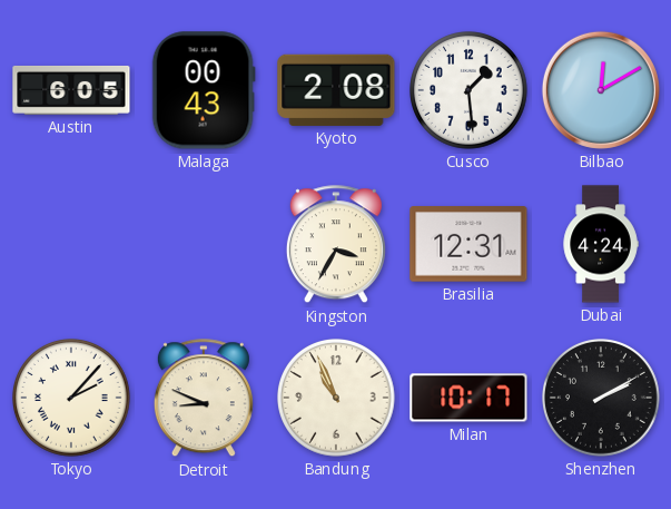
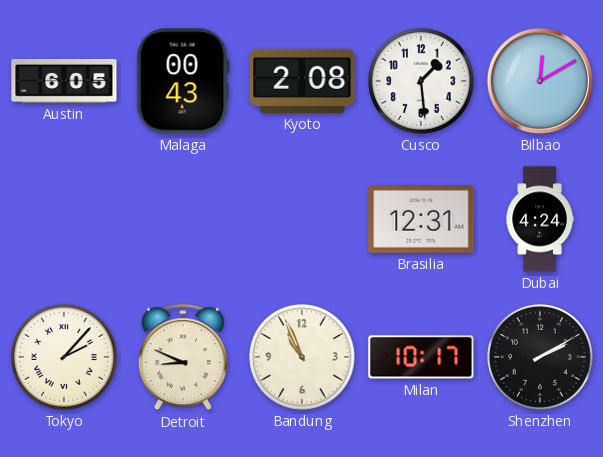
Kingston: 3:35 -> none (336, 245)
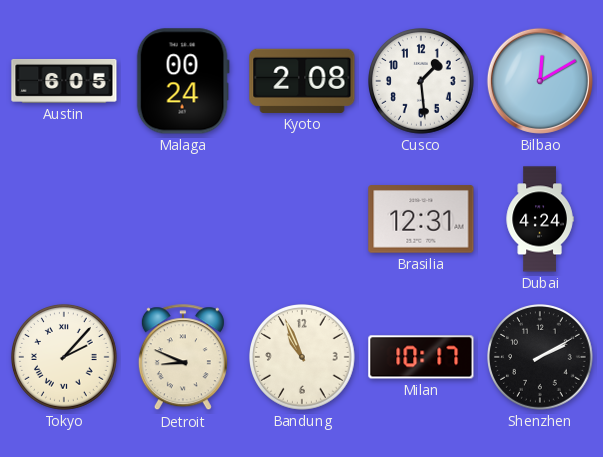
Malaga: 00:43 -> 00:24 (183, 81)
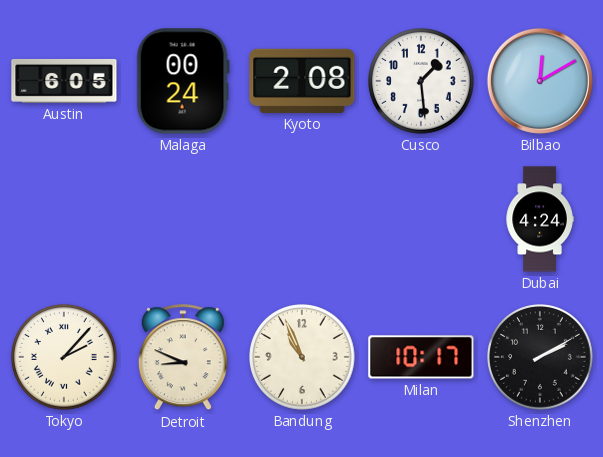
Brasilia: 12:31 -> none (421, 219)
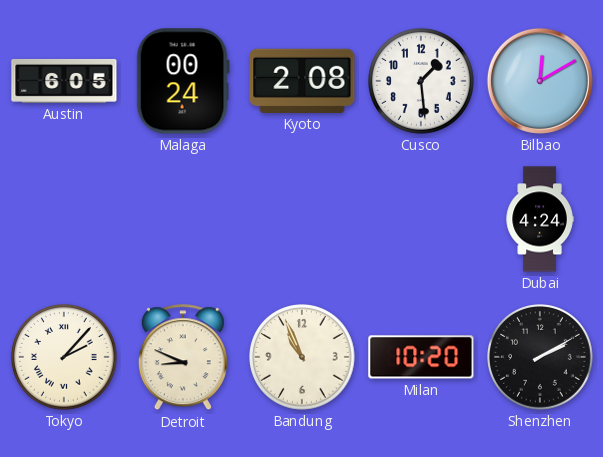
Milan: 10:17 -> 10:20 (421, 357)
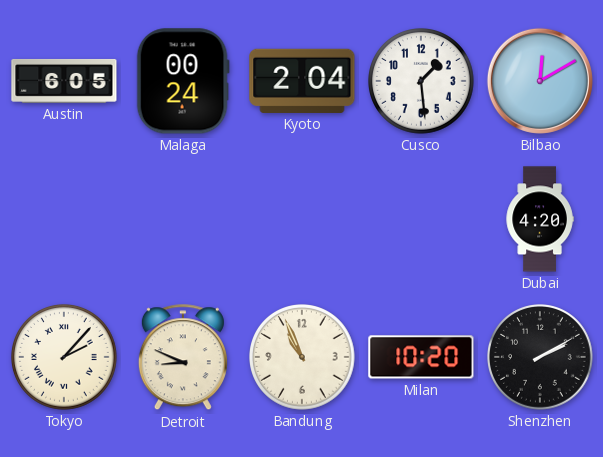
Kyoto: 2:08 -> 2:04 (302, 81)
Dubai: 4:24 -> 4:20 (540, 219)
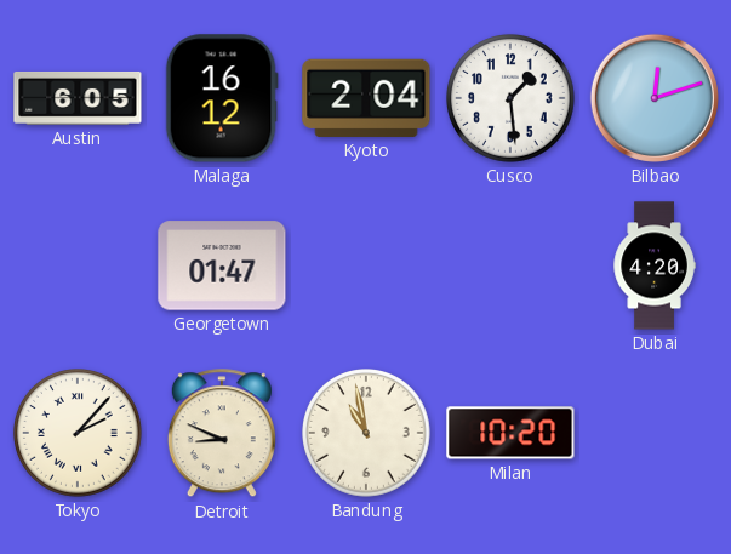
Malaga: 00:24 -> 16:12 (222, 98)
Bilbao: 12:10 -> 12:12 (655, 98)
Georgetown: none -> 01:47 (222, 265)
Bandung: 10:56 -> 10:58 (367, 434)
Shenzhen: 2:10 -> none (541, 358)
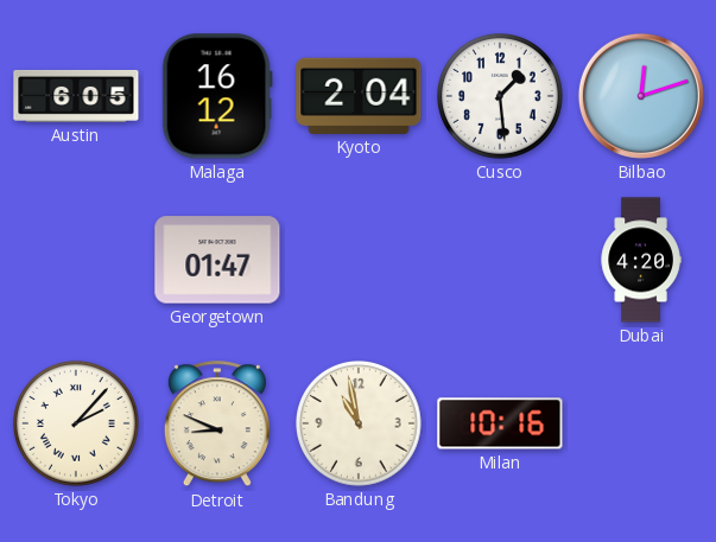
Milan: 10:20 -> 10:16 (500, 423)
